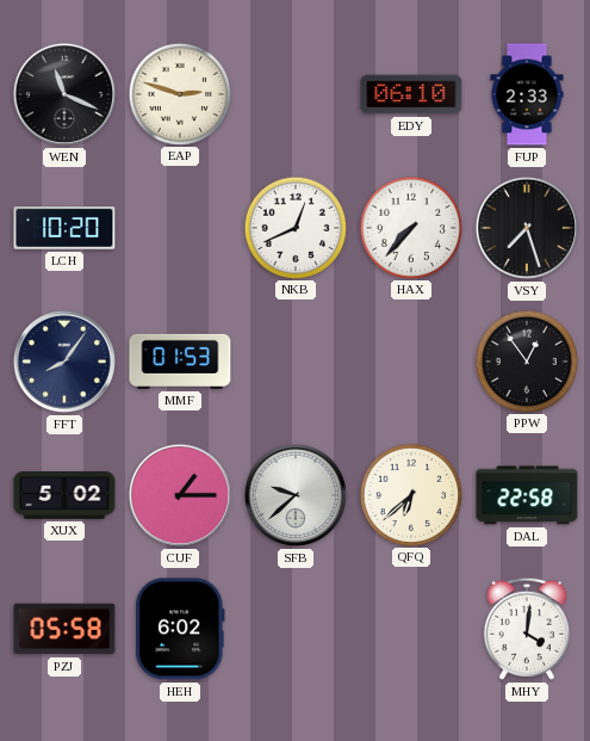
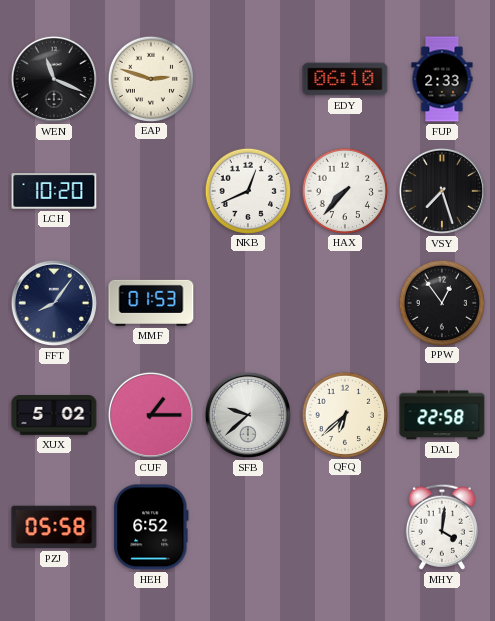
HEH: 6:02 -> 6:52 (152, 527)
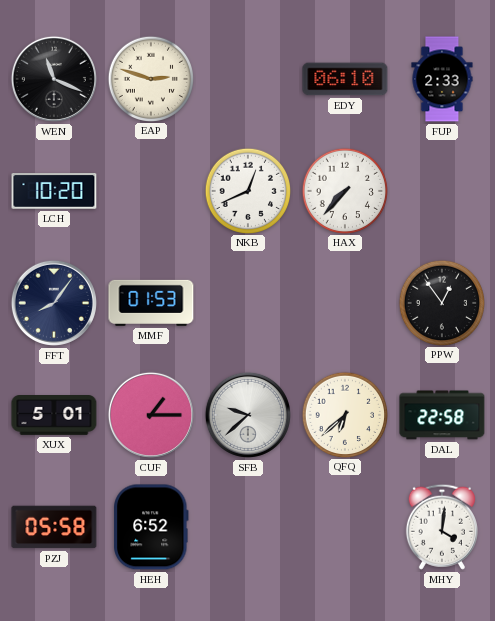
VSY: 7:27 -> none (442, 191)
XUX: 5:02 -> 5:01 (54, 416)
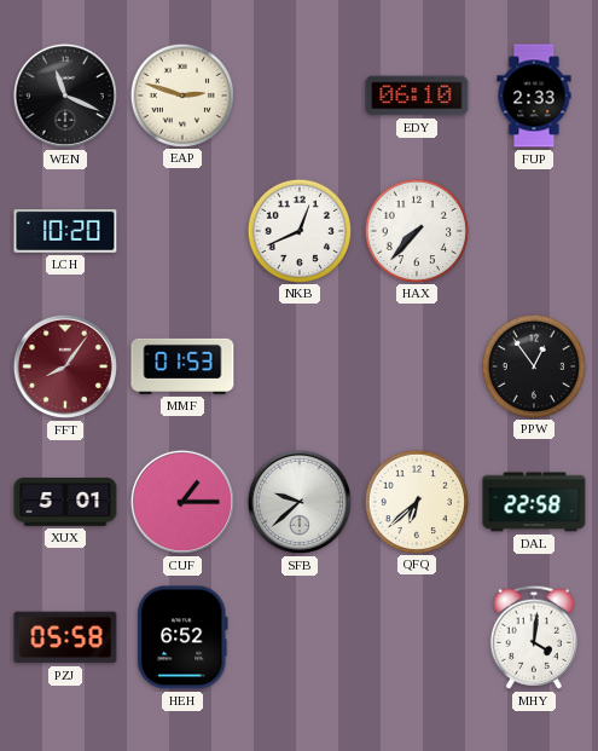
FFT dial: navy -> burgundy (65, 366)
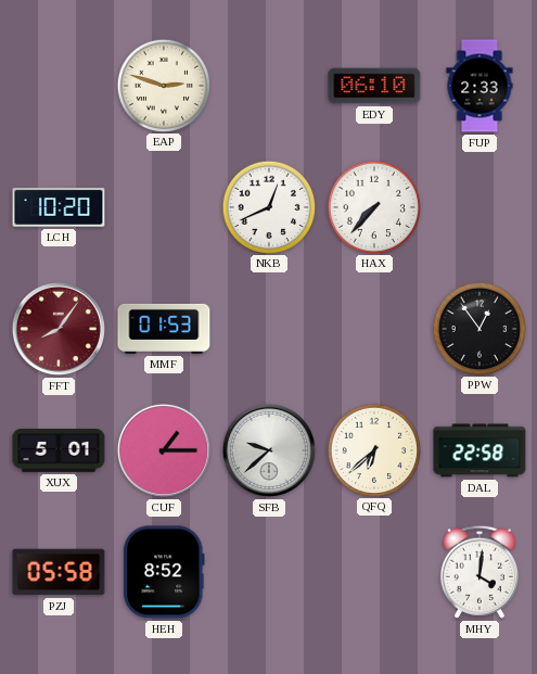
WEN: 11:19 -> none (65, 96)
HEH: 6:52 -> 8:52 (165, 572)
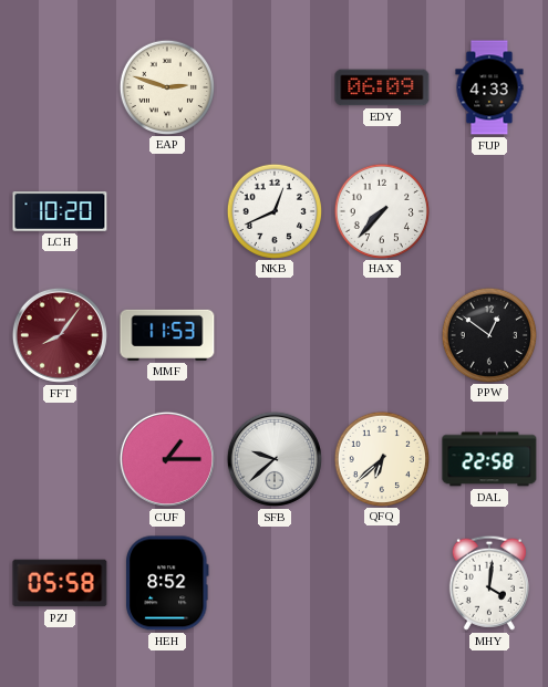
EDY: 06:10 -> 06:09 (382, 87)
FUP: 2:33 -> 4:33 (489, 87)
MMF: 01:53 -> 11:53 (167, 335)
PPW: 12:54 -> 12:51 (488, 334)
XUX: 5:01 -> none (59, 452)
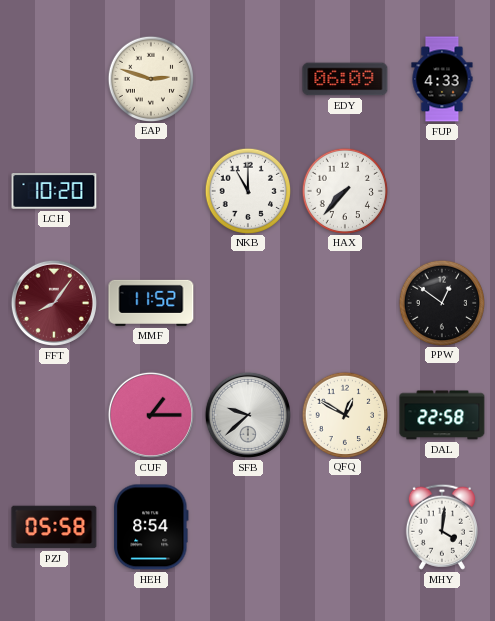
NKB: 12:41 -> 11:00 (247, 190)
MMF: 11:53 -> 11:52 (151, 303)
QFQ: 6:38 -> 12:50 (344, 414)
HEH: 8:52 -> 8:54 (152, 527)
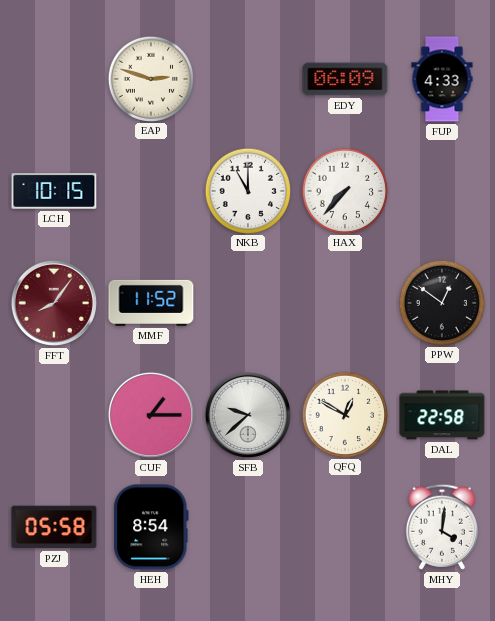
LCH: 10:20 -> 10:15 (54, 192)
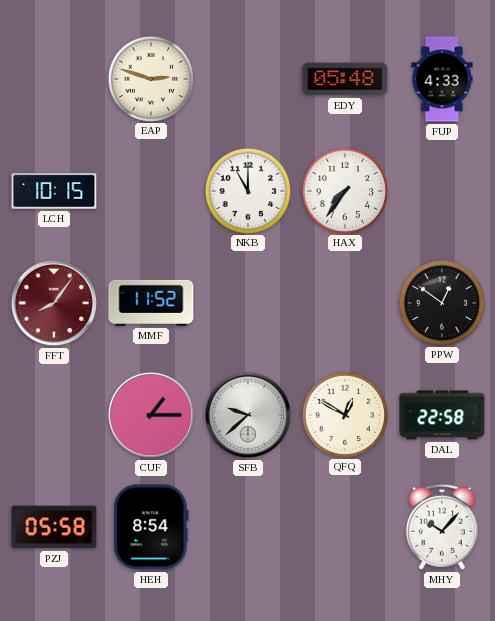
EDY: 06:09 -> 05:48 (345, 79)
HAX: 7:37 -> 7:36 (344, 190)
MHY: 4:01 -> 10:07 (442, 527)
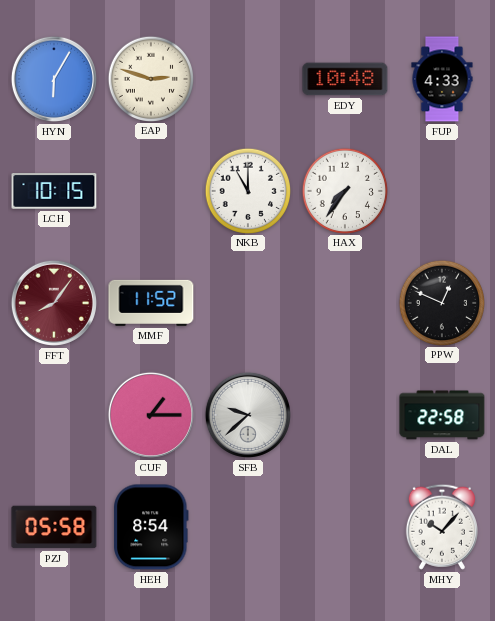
HYN: none -> 6:05 (54, 79)
EDY: 05:48 -> 10:48 (345, 79)
PPW: 12:51 -> 12:49 (441, 302)
QFQ: 12:50 -> none (344, 414)
